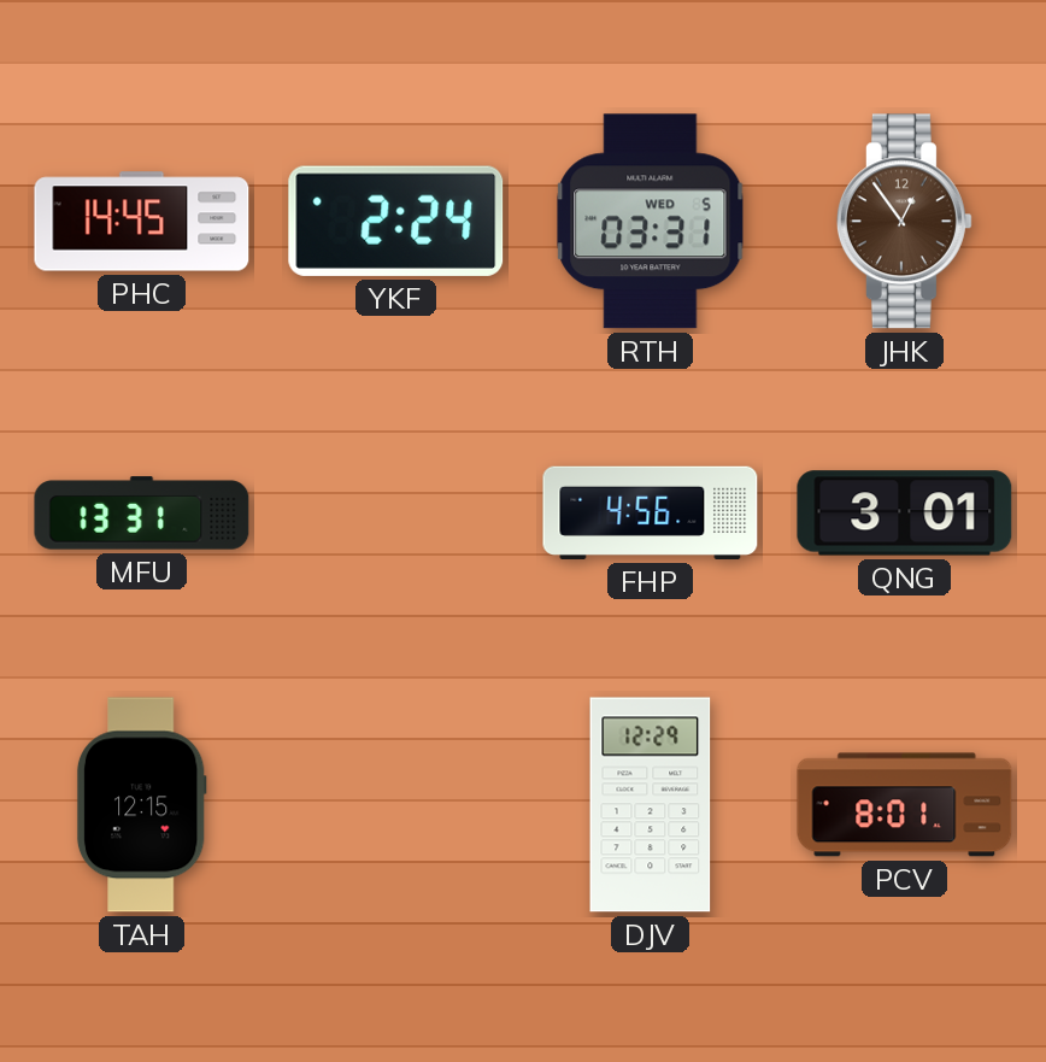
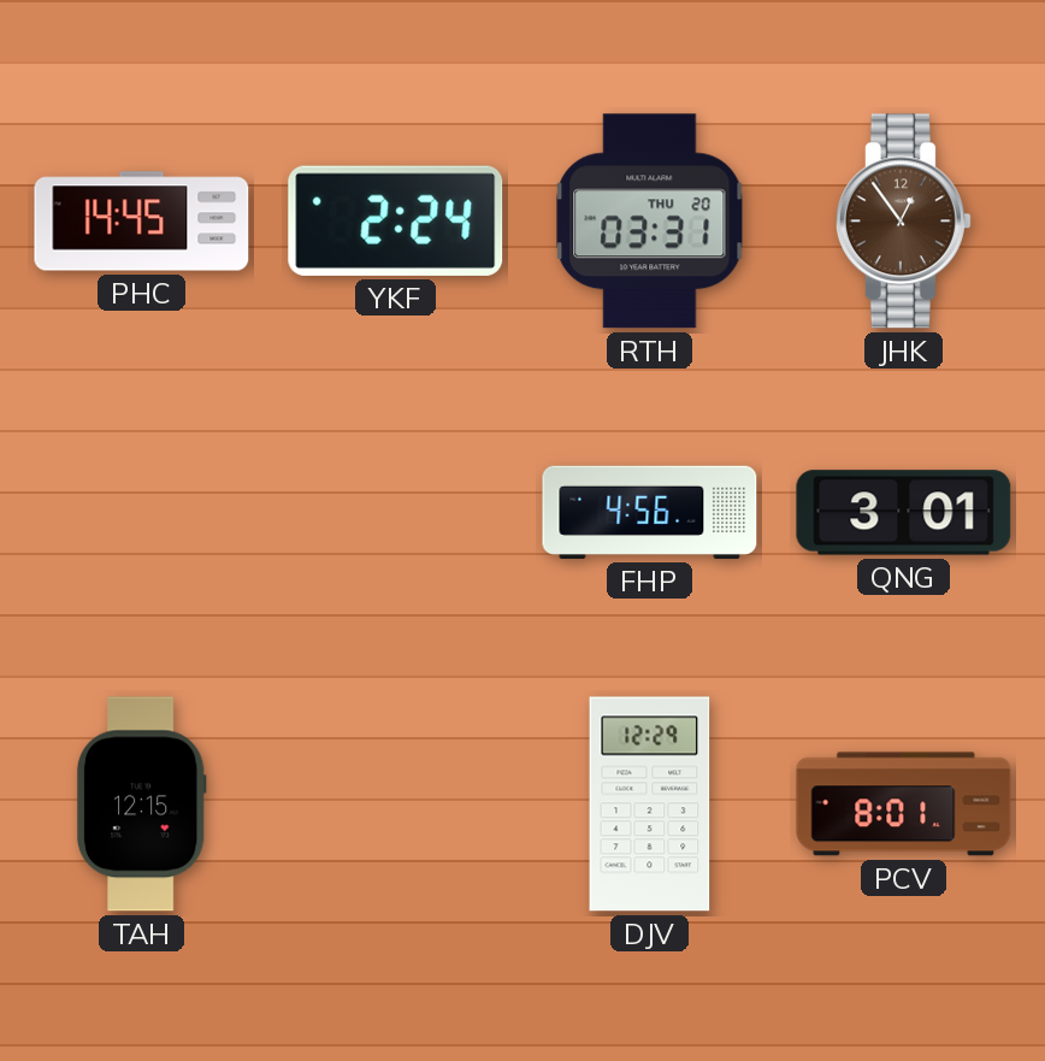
RTH date: WED 5 -> THU 20 (650, 222)
MFU: 13:31 -> none (142, 514)
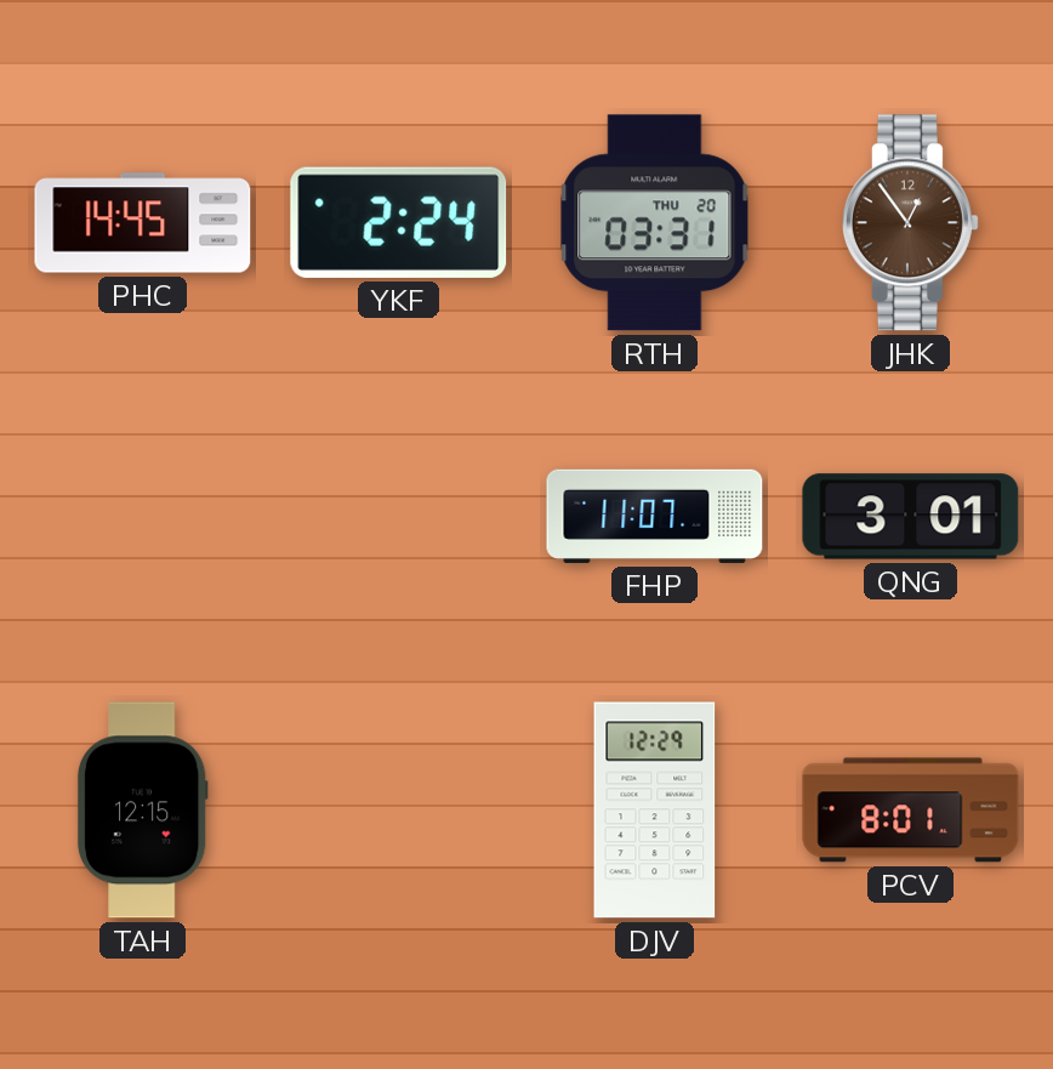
FHP: 4:56 -> 11:07 (655, 516)
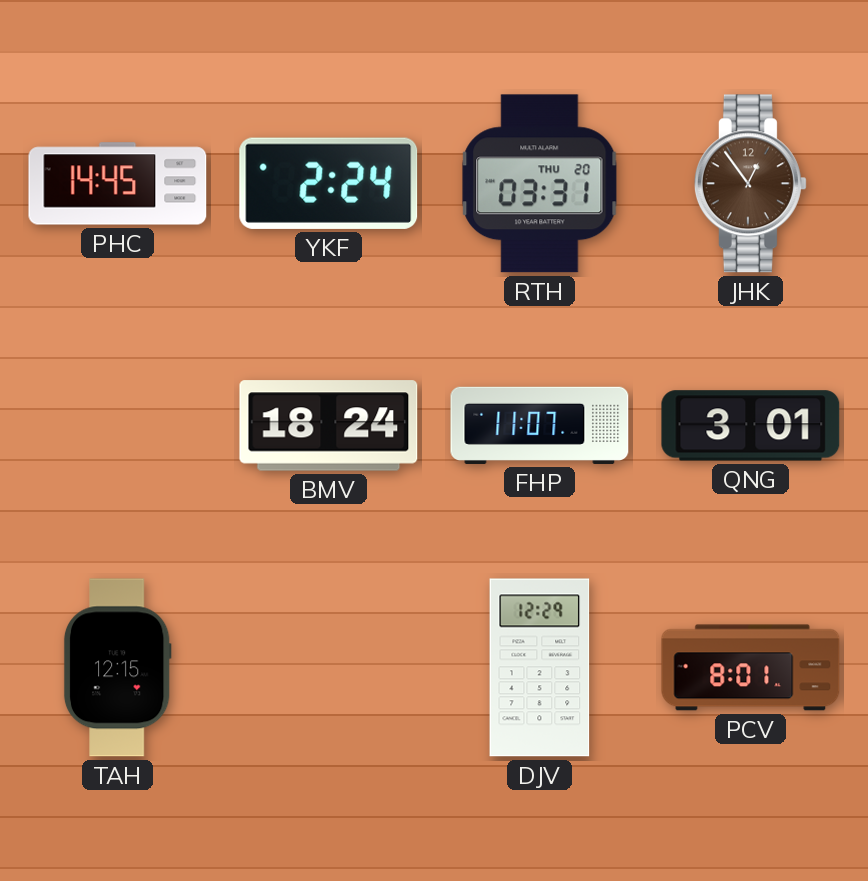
BMV: none -> 18:24 (329, 426)
